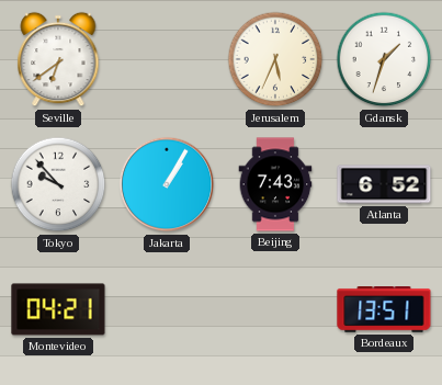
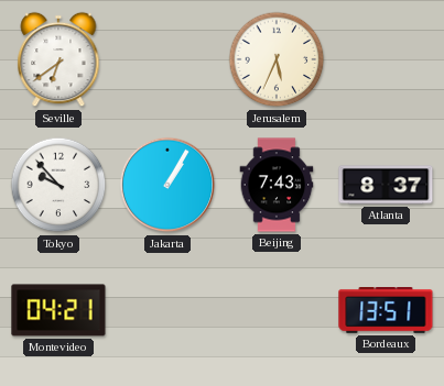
Gdansk: 1:33 -> none (384, 59)
Atlanta: 6:52 -> 8:37 (386, 185)
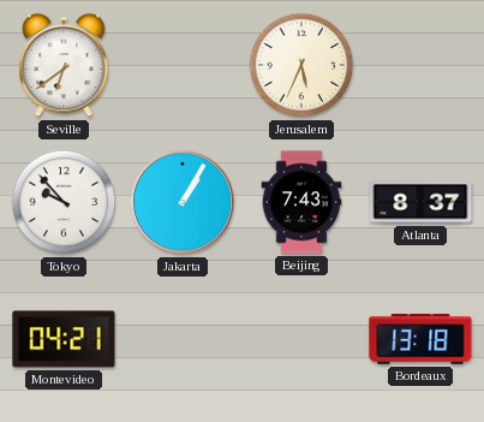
Bordeaux: 13:51 -> 13:18 (420, 340)
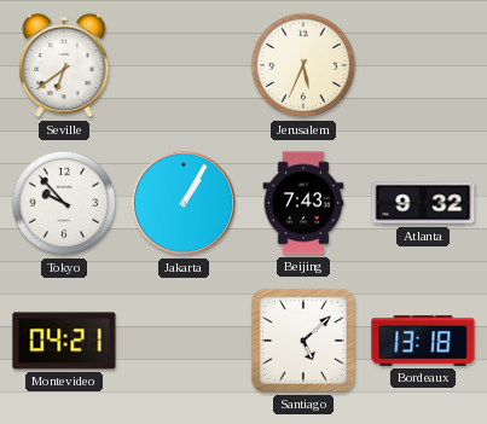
Atlanta: 8:37 -> 9:32 (423, 203)
Santiago: none -> 5:08 (303, 341)
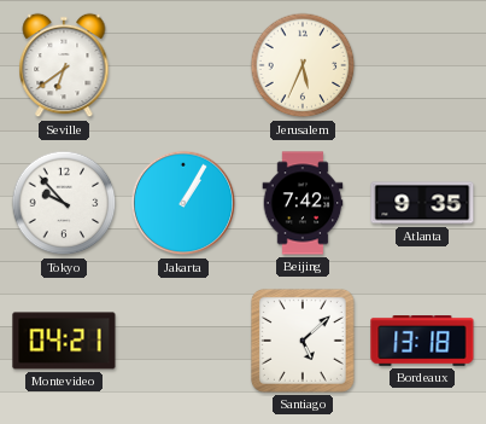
Beijing: 7:43 -> 7:42 (303, 203)
Atlanta: 9:32 -> 9:35 (422, 203)
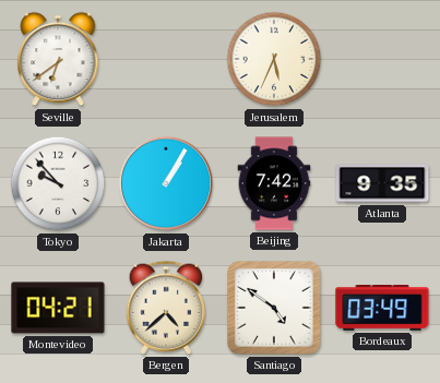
Bergen: none -> 4:38 (166, 308)
Santiago: 5:08 -> 4:51 (274, 308)
Bordeaux: 13:18 -> 03:49 (382, 309)
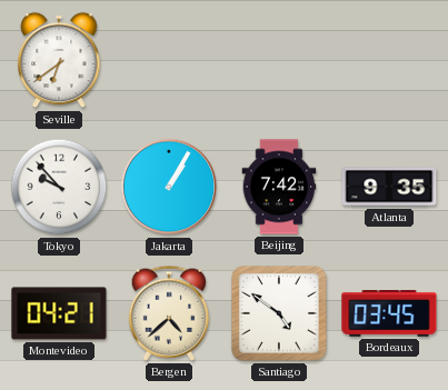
Jerusalem: 5:34 -> none (274, 59)
Bordeaux: 03:49 -> 03:45 (389, 314)
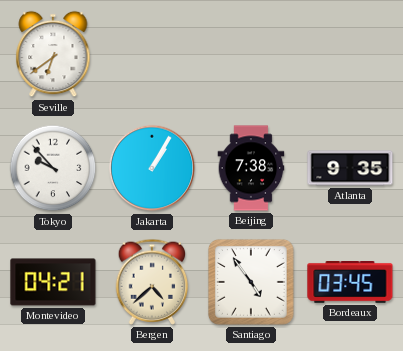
Beijing: 7:42 -> 7:38 (251, 168)
Santiago: 4:51 -> 4:54 (251, 282)
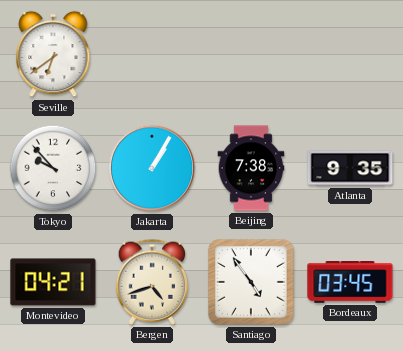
Bergen: 4:38 -> 4:42 (152, 282)
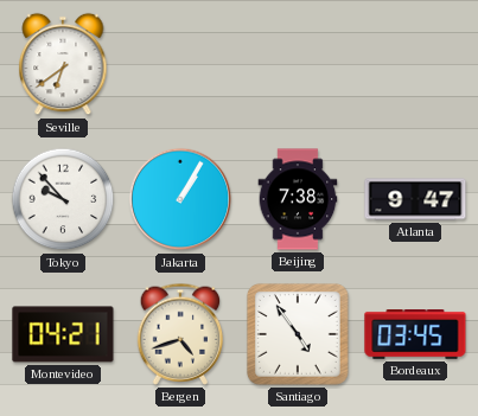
Atlanta: 9:35 -> 9:47 (415, 199)
